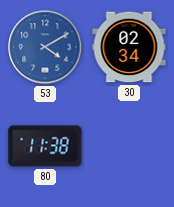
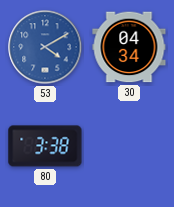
30: 02:34 -> 04:34 (129, 47)
80: 11:38 -> 3:38 (45, 146)
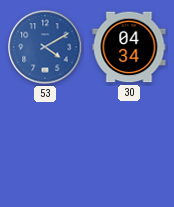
80: 3:38 -> none (45, 146)
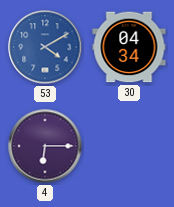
4: none -> 6:15 (45, 146)
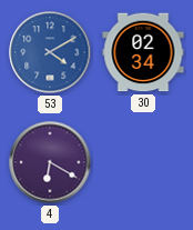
30: 04:34 -> 02:34 (143, 52)
4: 6:15 -> 6:20 (50, 162)
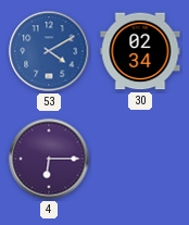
4: 6:20 -> 6:15 (49, 159)
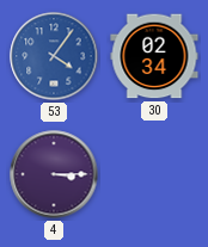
53: 4:10 -> 4:06 (54, 56)
4: 6:15 -> 3:15 (54, 174)
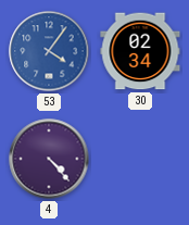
4: 3:15 -> 4:23 (49, 159)
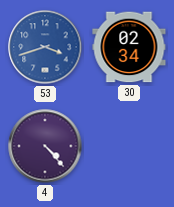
53: 4:06 -> 3:42 (45, 47)
